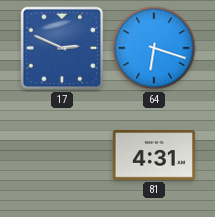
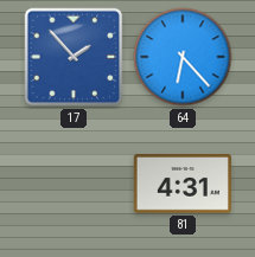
17: 2:49 -> 1:53 (74, 57)
64: 6:18 -> 6:23 (183, 57)
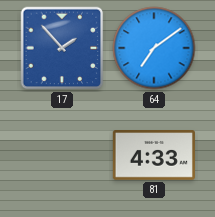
64: 6:23 -> 7:09 (154, 48)
81: 4:31 -> 4:33 (154, 155)
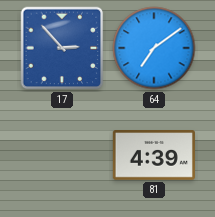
17: 1:53 -> 2:53 (62, 48)
81: 4:33 -> 4:39 (154, 155)
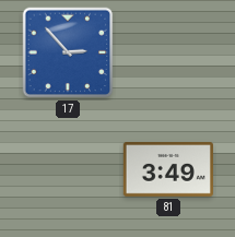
64: 7:09 -> none (154, 48)
81: 4:39 -> 3:49 (168, 169)
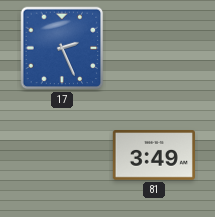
17: 2:53 -> 2:26 (62, 48)
